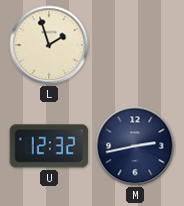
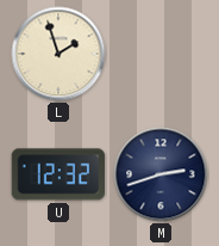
M: 2:43 -> 2:42 (161, 174)
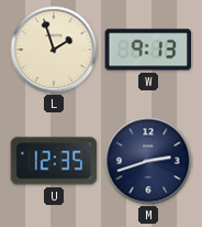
W: none -> 9:13 (148, 50)
U: 12:32 -> 12:35 (54, 161)
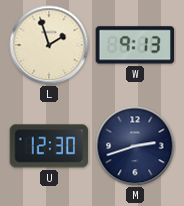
U: 12:35 -> 12:30 (49, 146)
